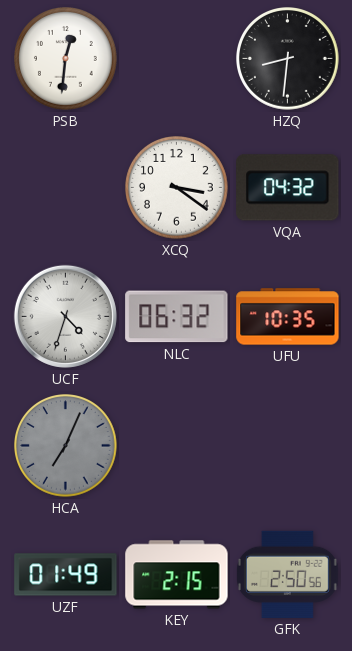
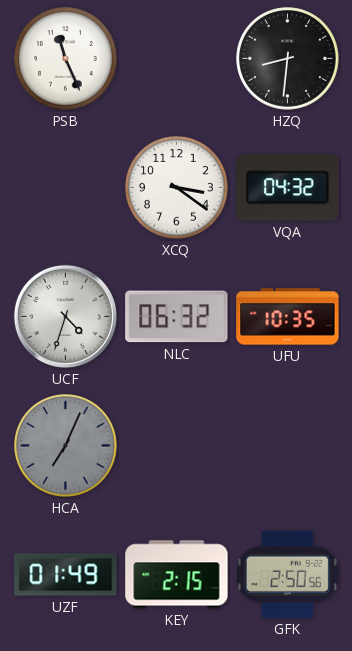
PSB: 12:31 -> 11:26 (66, 59)
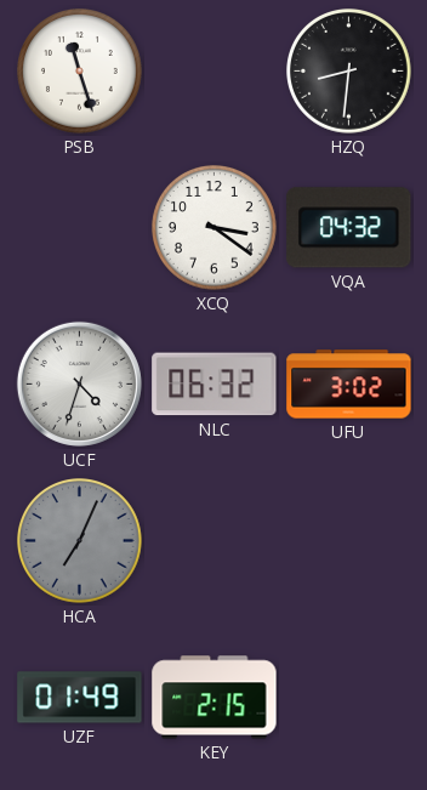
PSB: 11:26 -> 11:27 (80, 72)
UFU: 10:35 -> 3:02 (349, 385)
GFK: 2:50 -> none (288, 574)
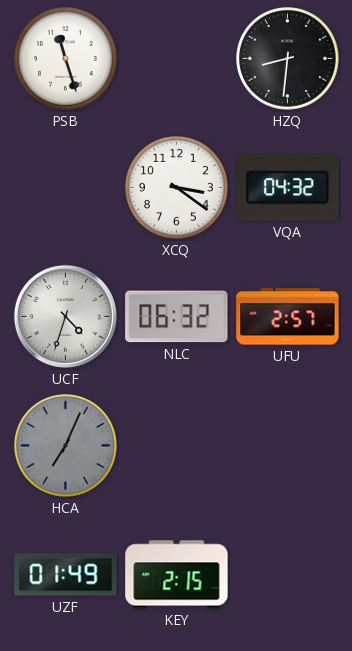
UFU: 3:02 -> 2:57 (288, 317)
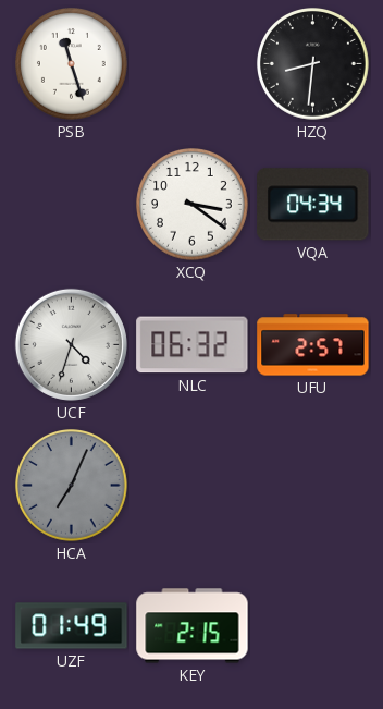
VQA: 04:32 -> 04:34 (313, 205)
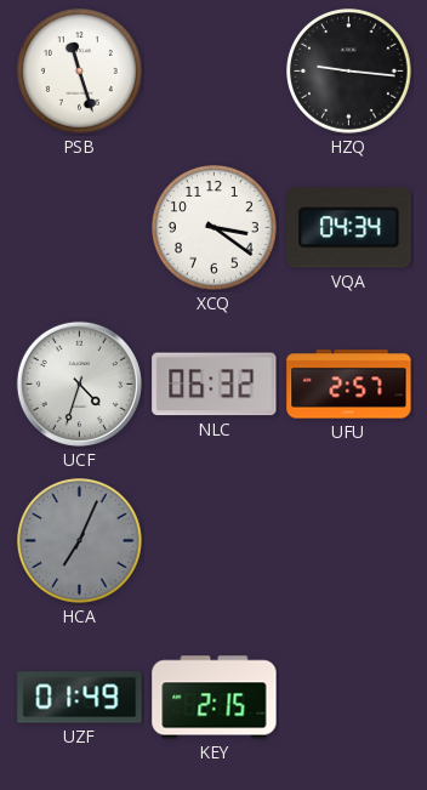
HZQ: 8:31 -> 9:16 (349, 72)
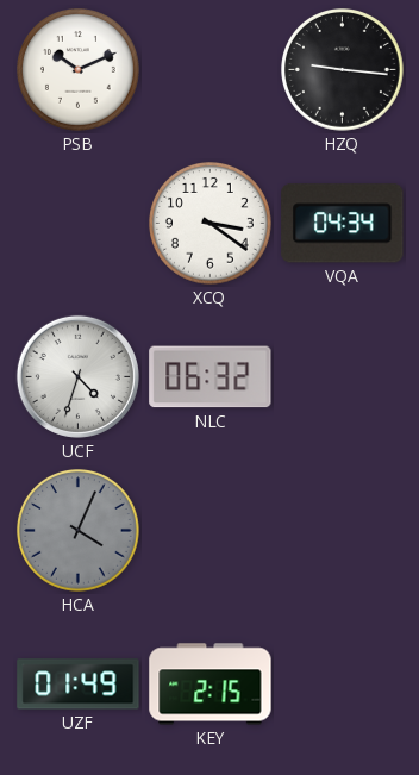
PSB: 11:27 -> 10:11 (79, 70)
UFU: 2:57 -> none (349, 385)
HCA: 7:04 -> 4:04 (79, 531)
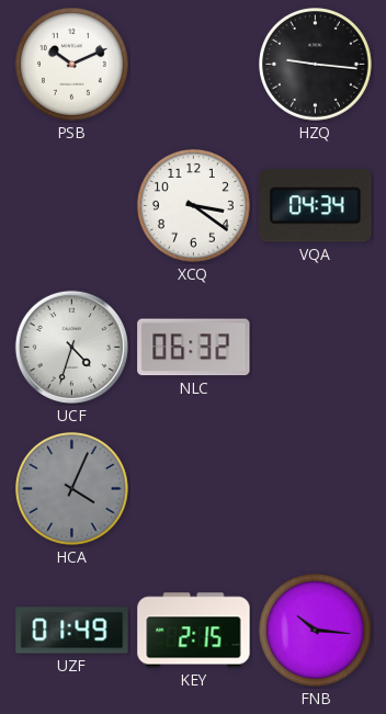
FNB: none -> 10:16 (316, 631)
